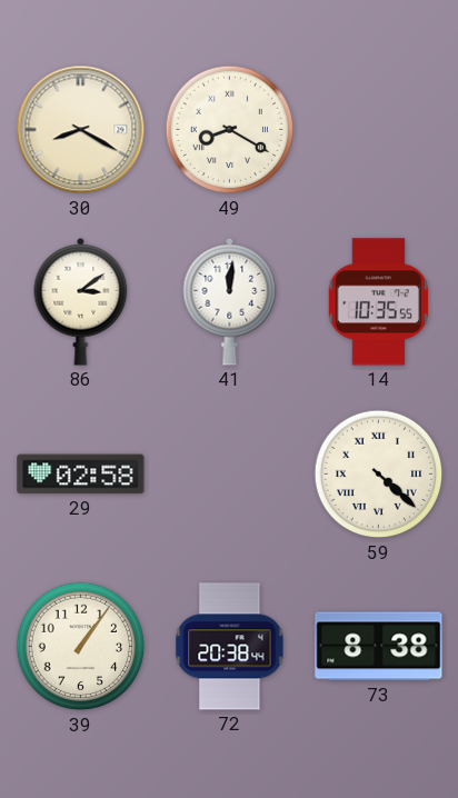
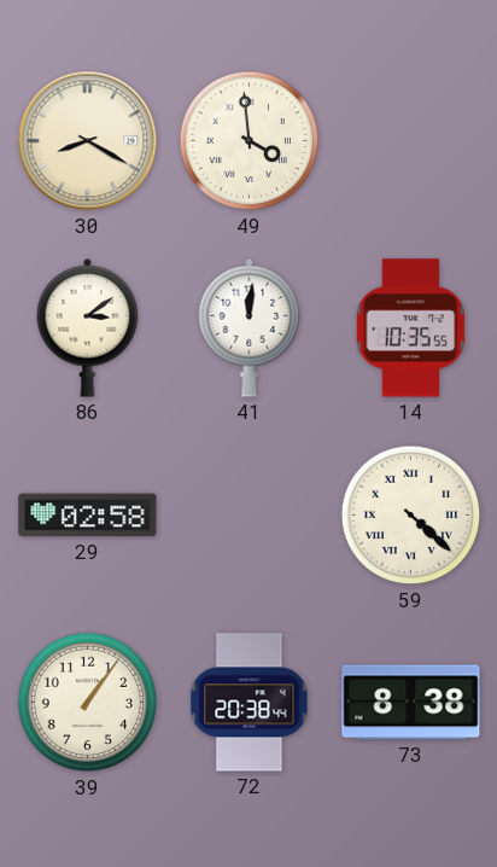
49: 8:20 -> 3:59 (250, 141)
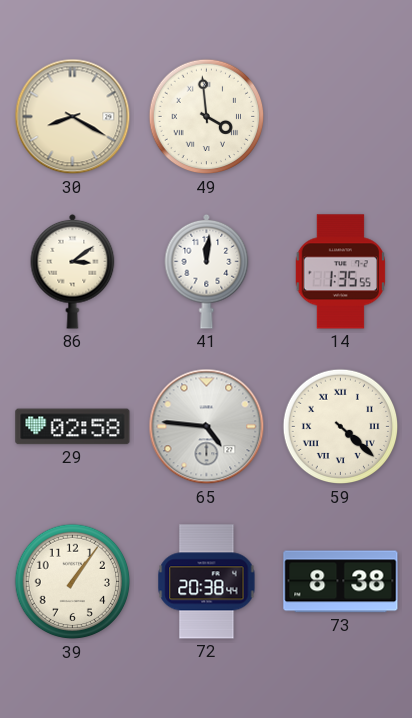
14: 10:35 -> 1:35 (340, 272)
65: none -> 4:46 (207, 427)
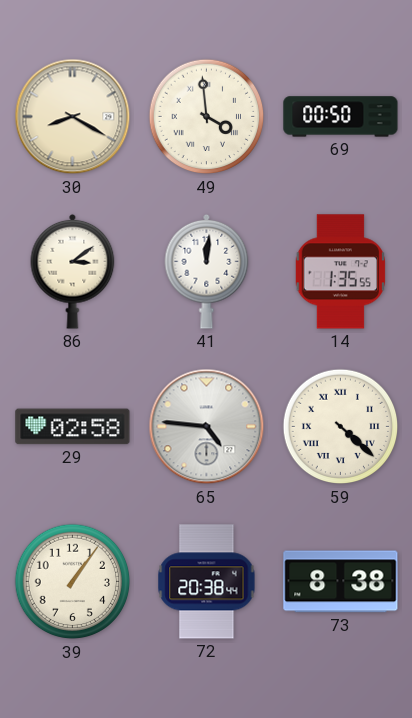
69: none -> 00:50 (341, 117)
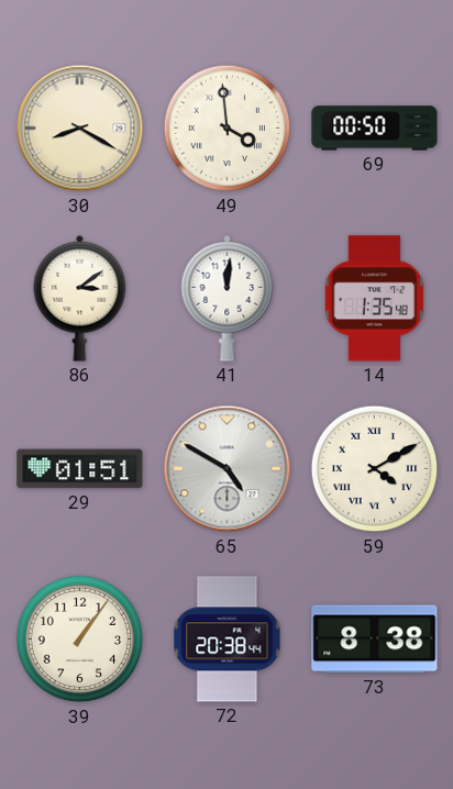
14: 1:35:55 -> 1:35:48 (374, 299)
29: 02:58 -> 01:51 (80, 469)
65: 4:46 -> 4:50 (228, 469)
59: 4:22 -> 4:10 (375, 469)
